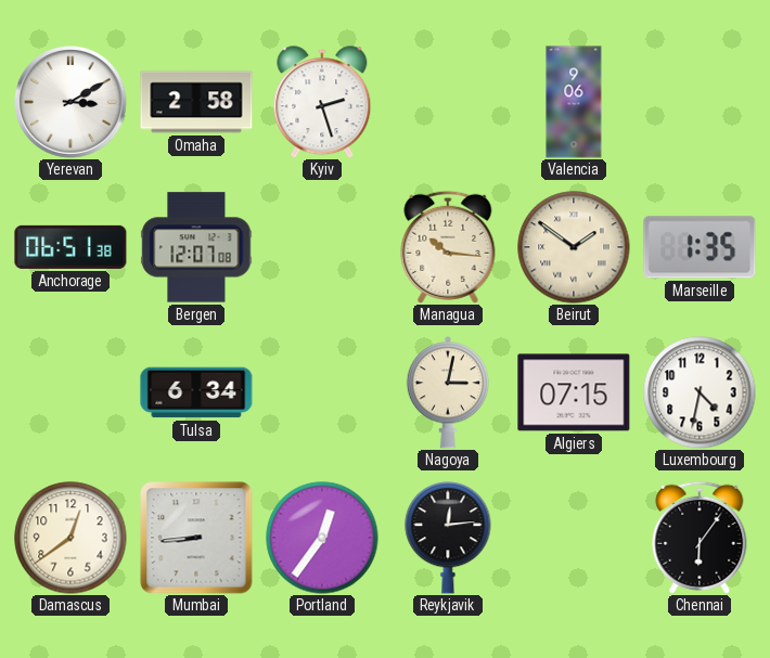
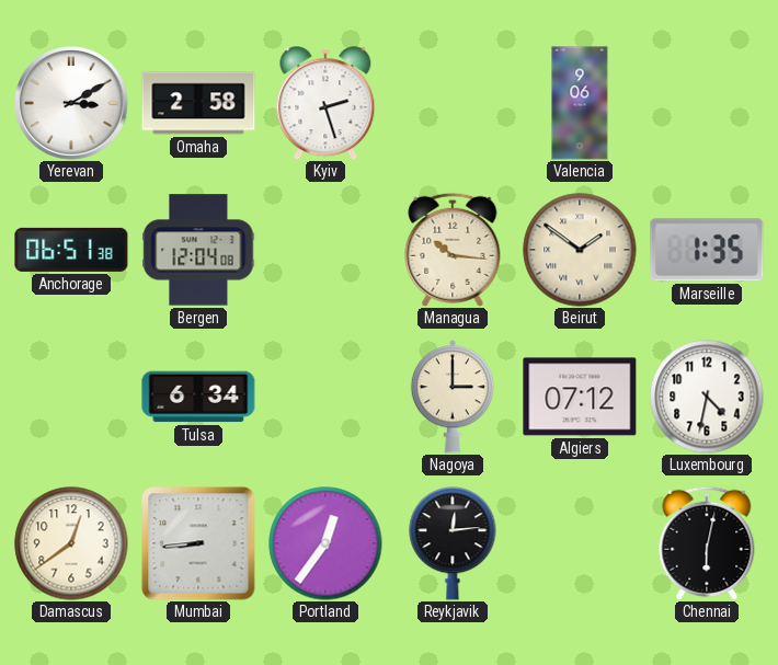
Bergen: 12:07 -> 12:04 (198, 250)
Nagoya: 3:02 -> 3:00 (453, 397)
Algiers: 07:15 -> 07:12 (580, 397)
Chennai: 6:06 -> 6:02 (707, 543)
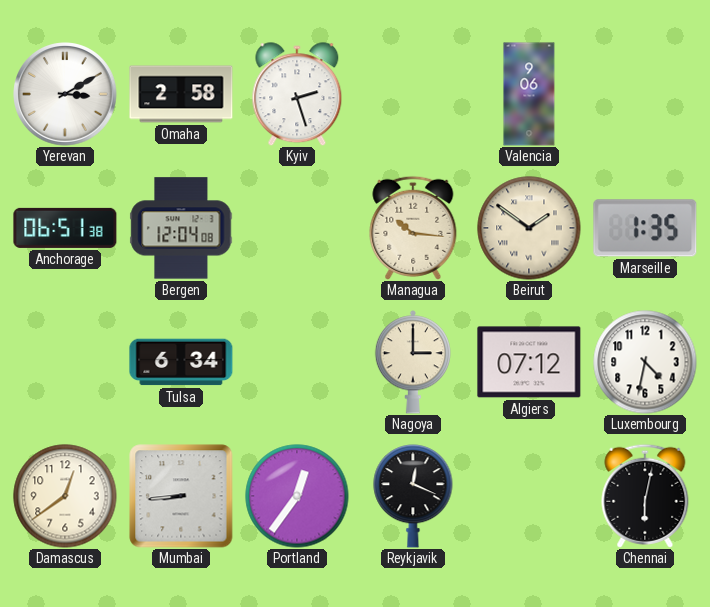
Reykjavik: 12:14 -> 12:19 (413, 497)
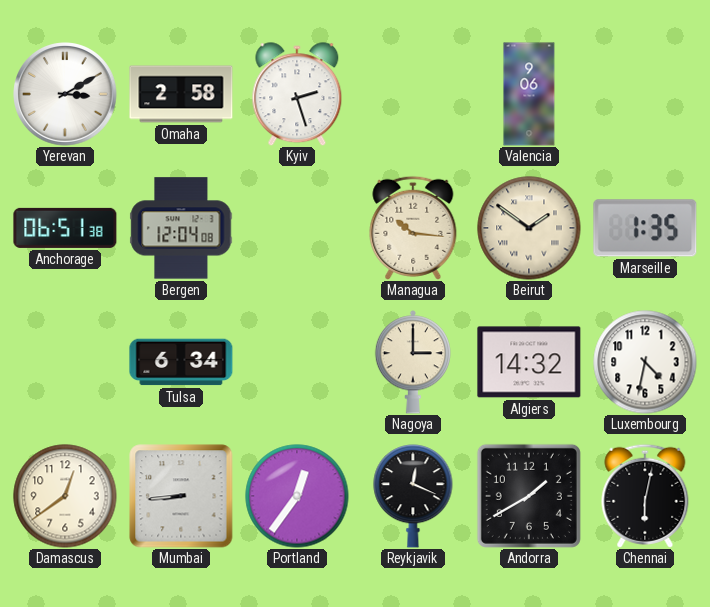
Algiers: 07:12 -> 14:32 (529, 362)
Andorra: none -> 1:40 (529, 496)
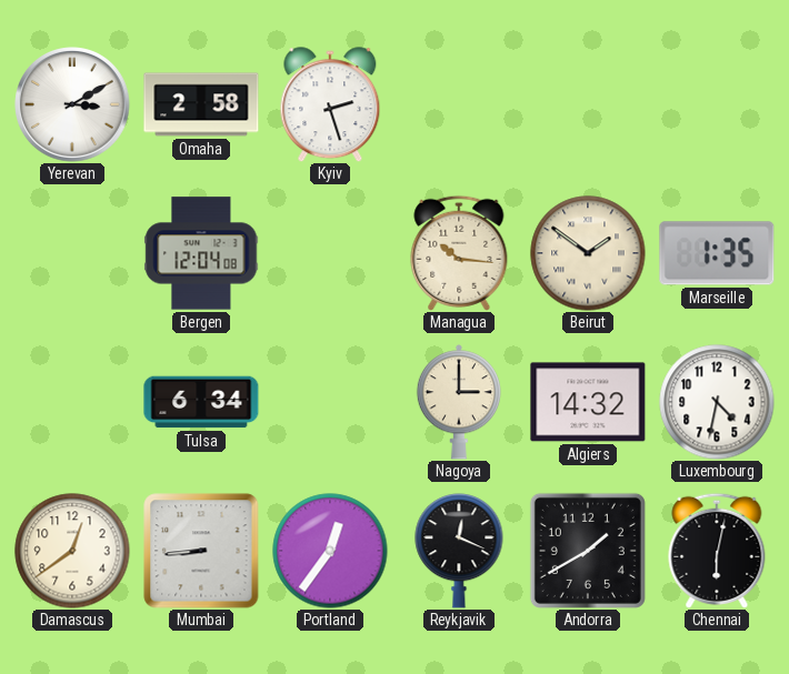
Valencia: 9:06 -> none (529, 94)
Anchorage: 06:51 -> none (65, 228)
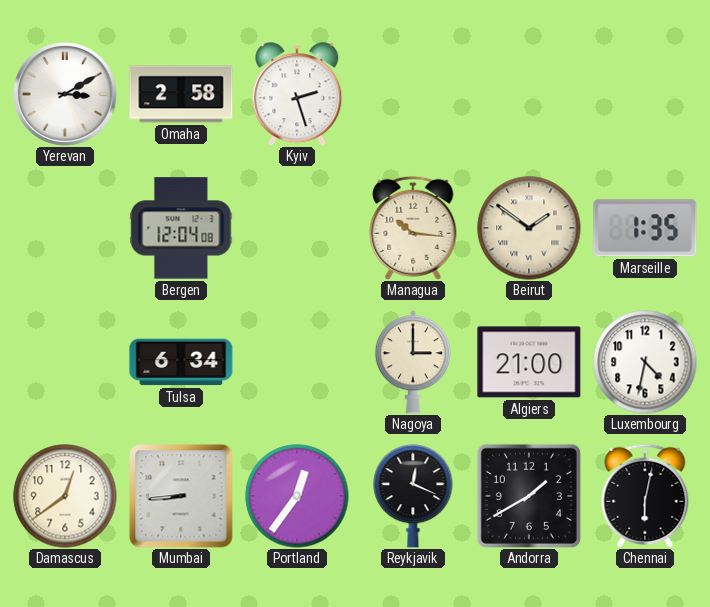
Algiers: 14:32 -> 21:00 (529, 362)
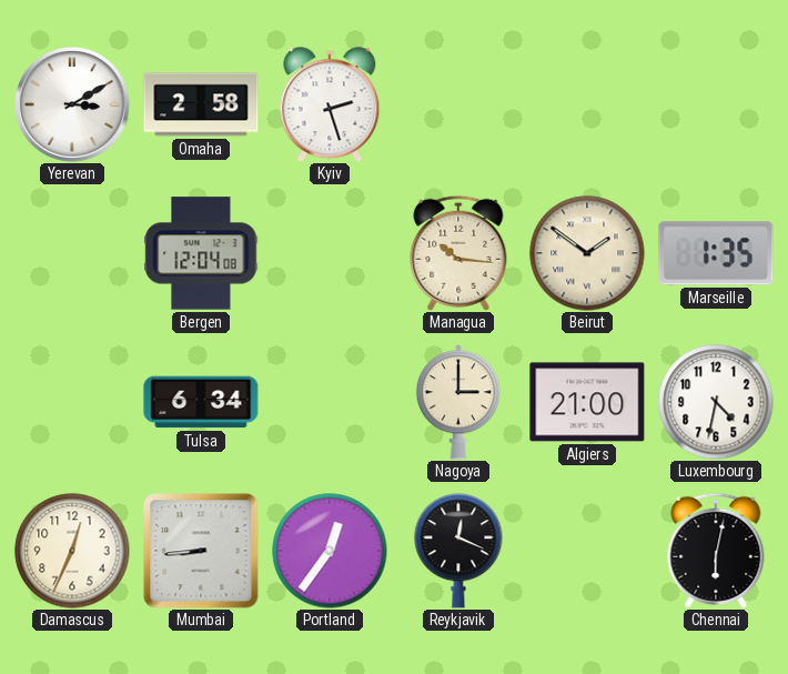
Damascus: 12:39 -> 12:34 (72, 551)
Andorra: 1:40 -> none (529, 496)
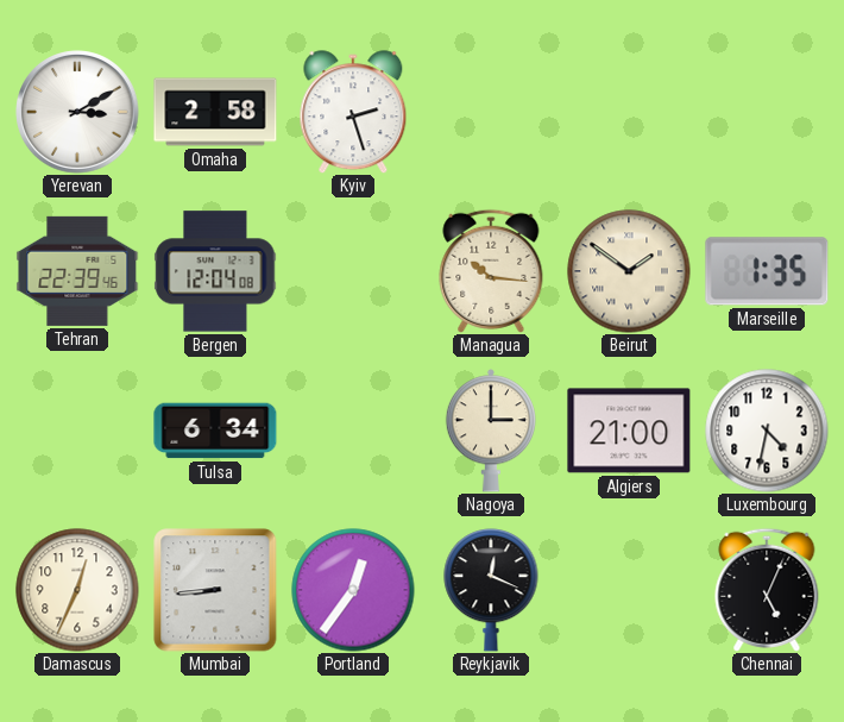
Tehran: none -> 22:39 (77, 271)
Chennai: 6:02 -> 5:04 (767, 590)
